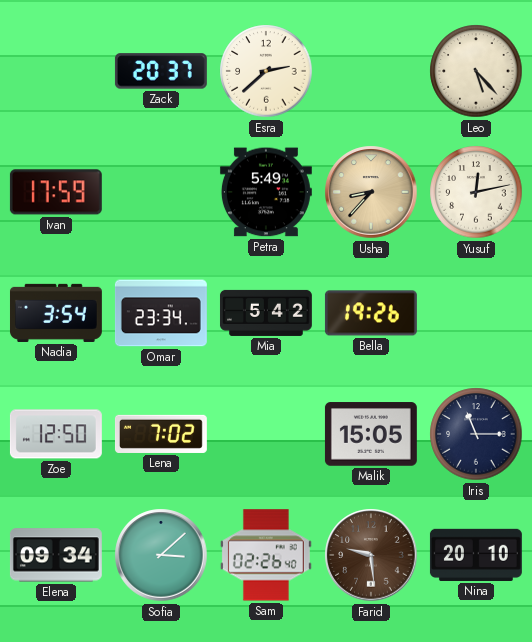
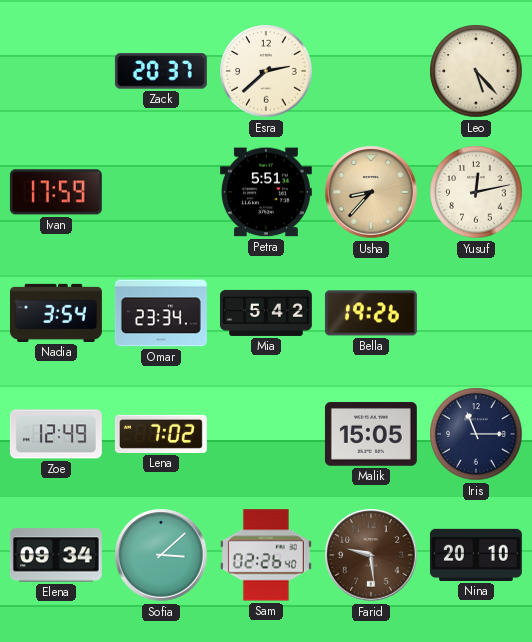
Petra: 5:49 -> 5:51 (266, 192)
Zoe: 12:50 -> 12:49 (56, 434)
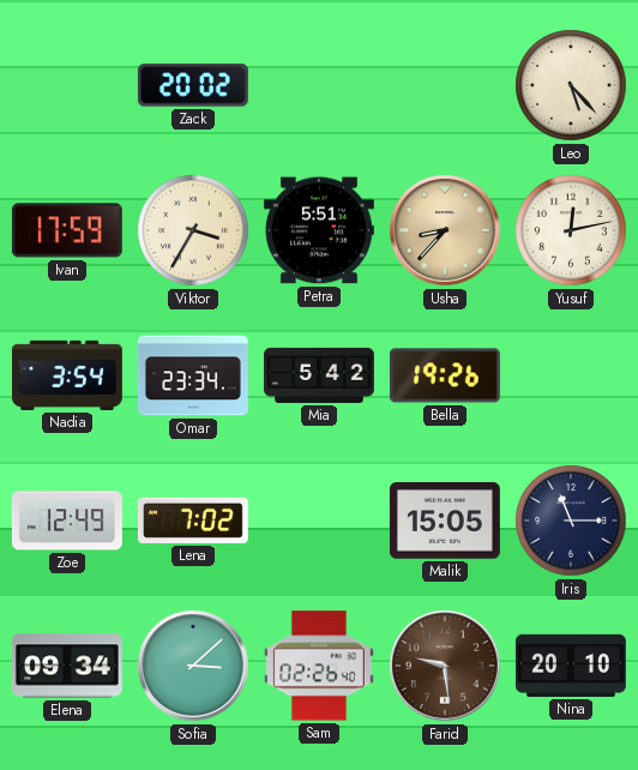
Zack: 20:37 -> 20:02 (193, 85)
Esra: 2:38 -> none (266, 71)
Viktor: none -> 3:35 (193, 230)
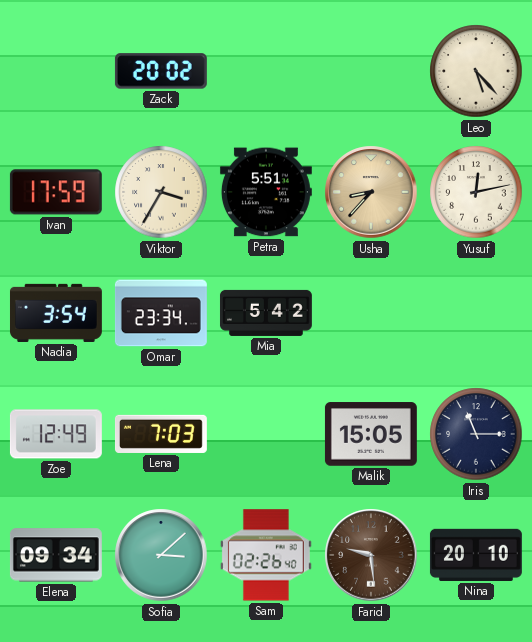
Bella: 19:26 -> none (445, 375)
Lena: 7:02 -> 7:03 (161, 434)
